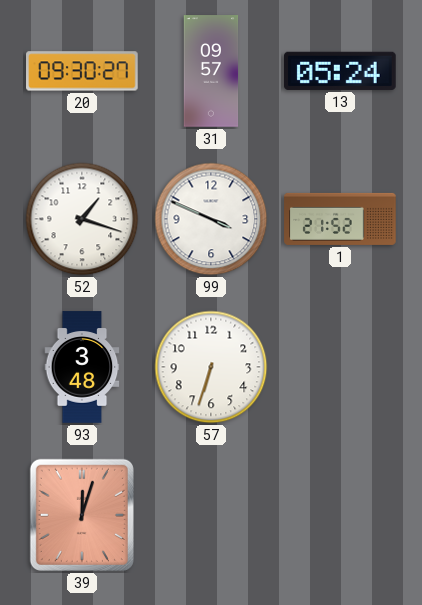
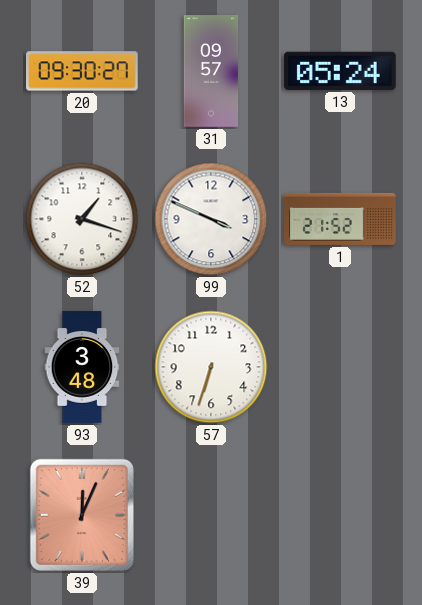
39: 12:03 -> 12:04 (82, 515)
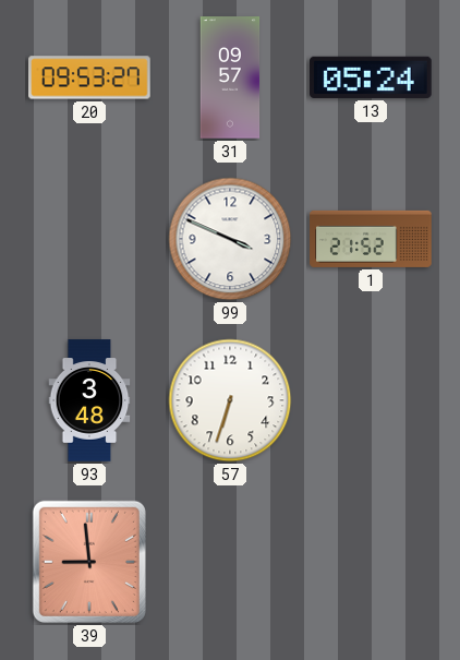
20: 09:30 -> 09:53 (89, 77)
52: 1:18 -> none (82, 219)
39: 12:04 -> 8:59 (89, 562)
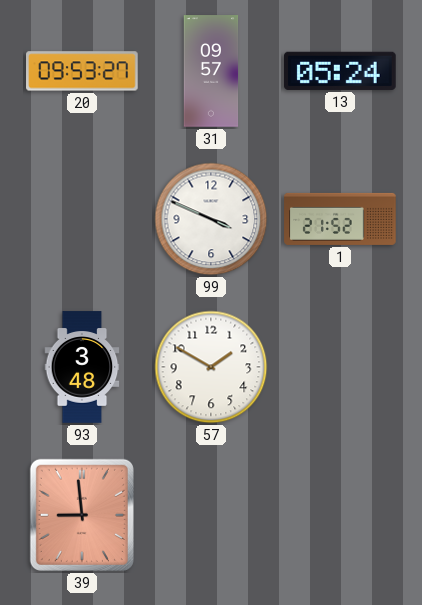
57: 6:33 -> 1:50 (211, 367)
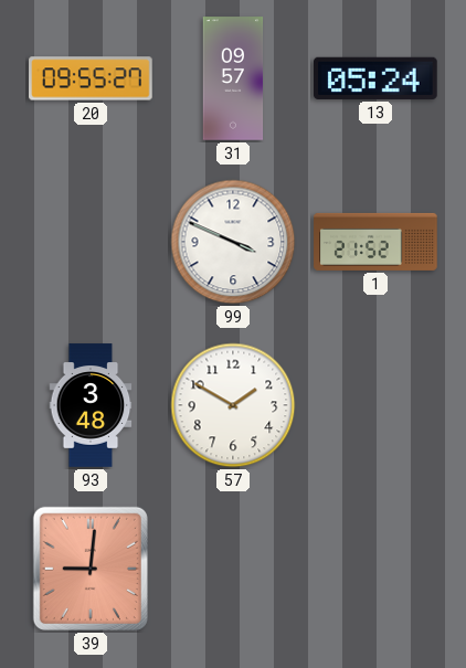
20: 09:53 -> 09:55 (91, 78)
39: 8:59 -> 9:01 (91, 569)
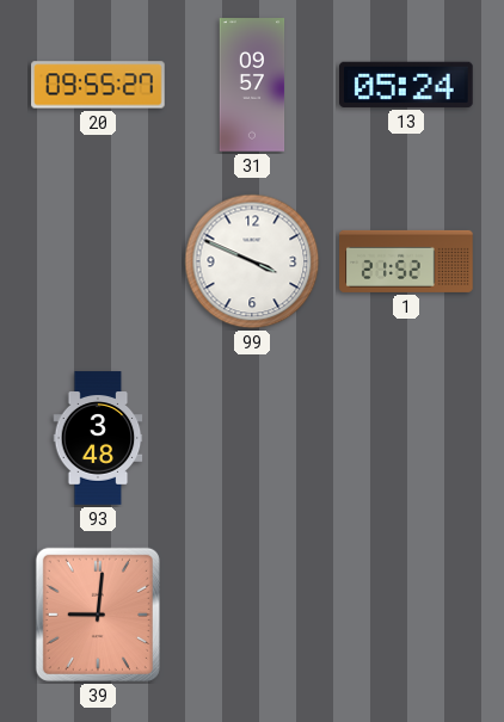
57: 1:50 -> none (233, 405)
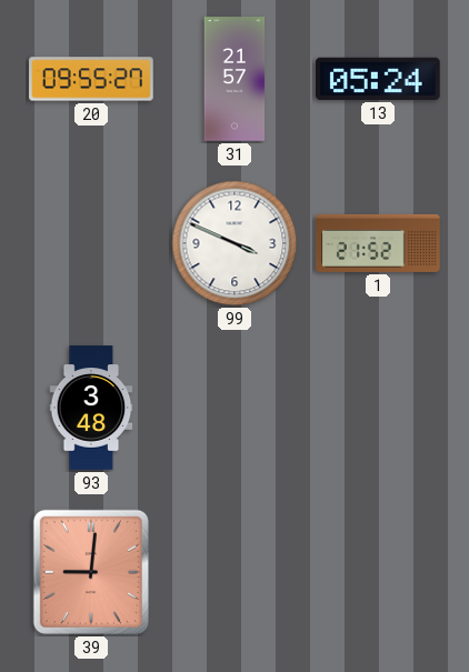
31: 09:57 -> 21:57 (234, 79)
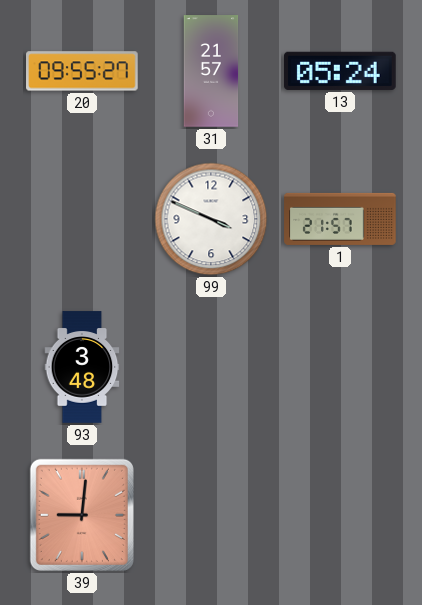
1: 21:52 -> 21:57 (340, 219)
